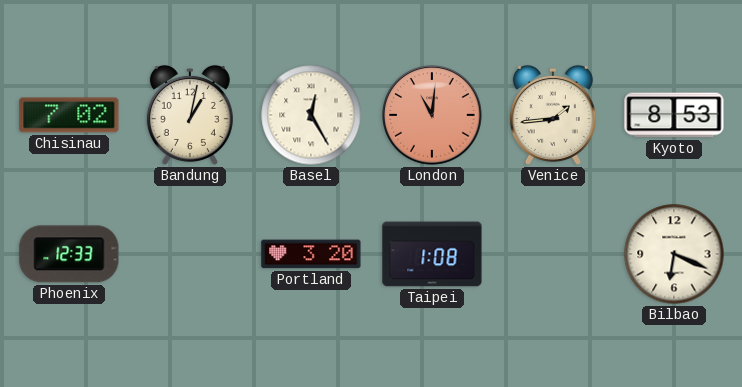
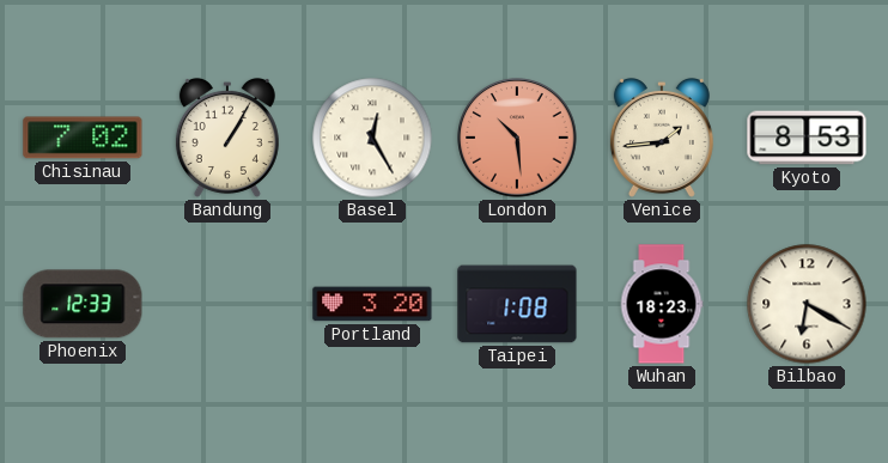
Bandung: 1:02 -> 1:05 (227, 138)
London: 11:01 -> 10:29 (517, 138)
Wuhan: none -> 18:23 (662, 304)
Bilbao: 6:19 -> 6:20 (807, 304)
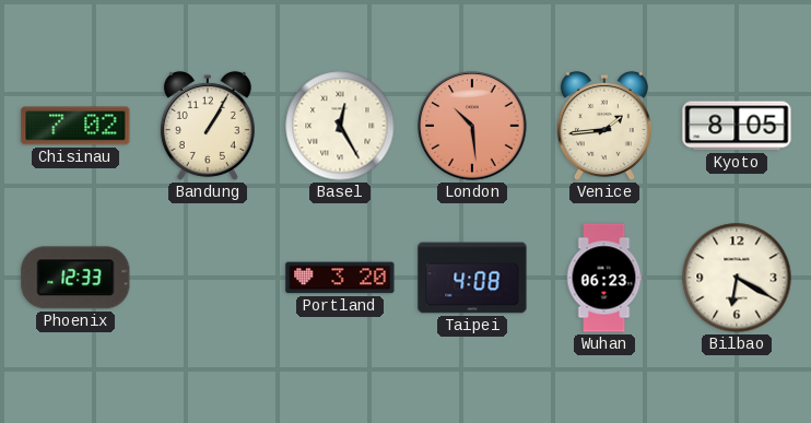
Kyoto: 8:53 -> 8:05 (737, 126)
Taipei: 1:08 -> 4:08 (472, 278)
Wuhan: 18:23 -> 06:23 (604, 278)
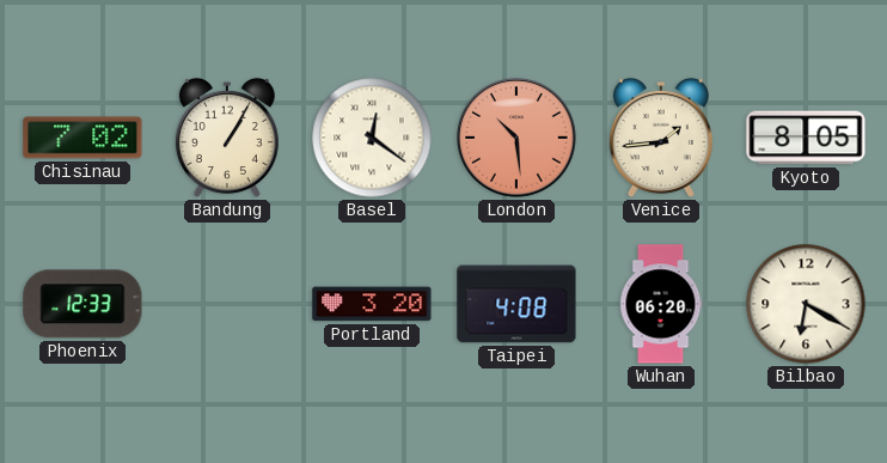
Basel: 12:25 -> 12:21 (372, 138)
Wuhan: 06:23 -> 06:20 (661, 304)
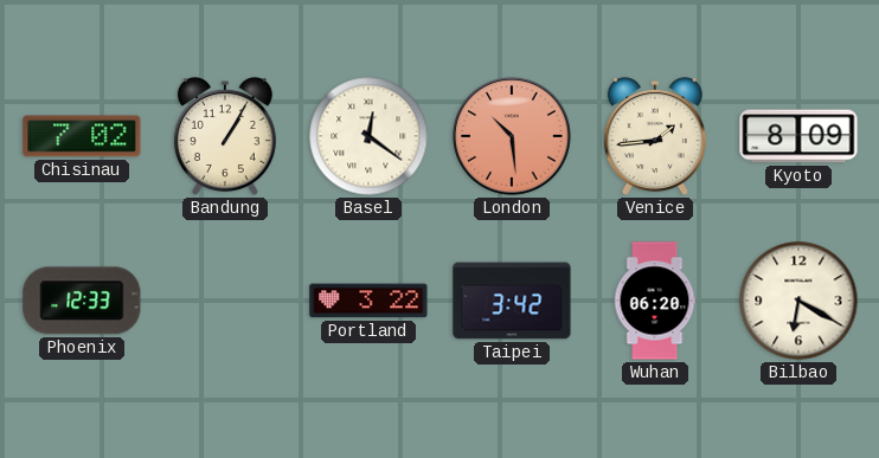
Kyoto: 8:05 -> 8:09 (798, 136)
Portland: 3:20 -> 3:22 (368, 301)
Taipei: 4:08 -> 3:42 (512, 301)
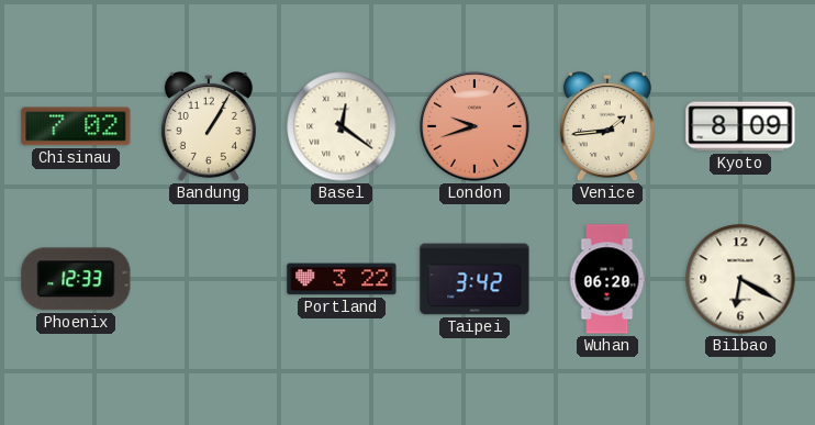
London: 10:29 -> 9:42 (475, 126)
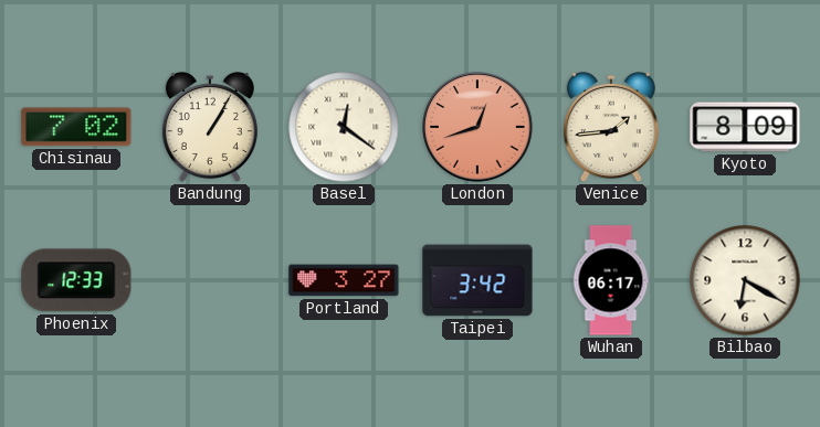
London: 9:42 -> 12:42 (477, 127)
Portland: 3:22 -> 3:27 (344, 280)
Wuhan: 06:20 -> 06:17 (611, 280)
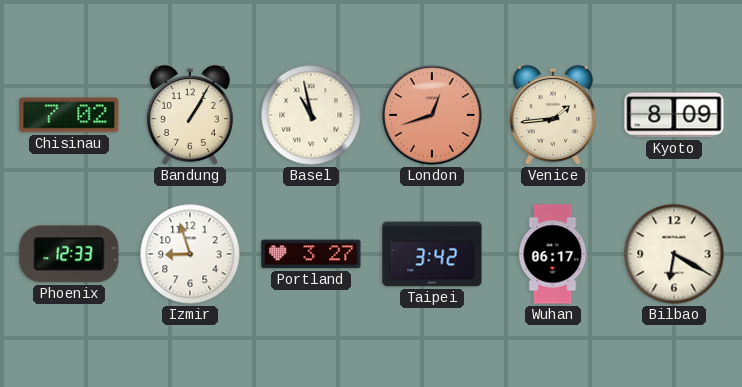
Basel: 12:21 -> 10:58 (311, 115)
Izmir: none -> 8:57 (190, 254)
